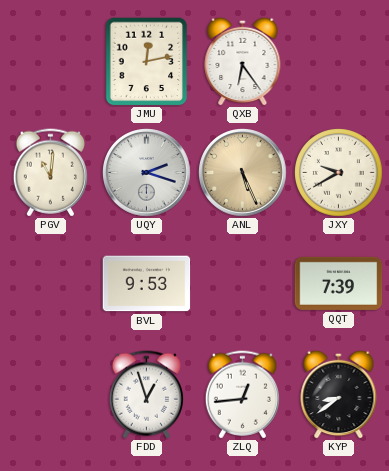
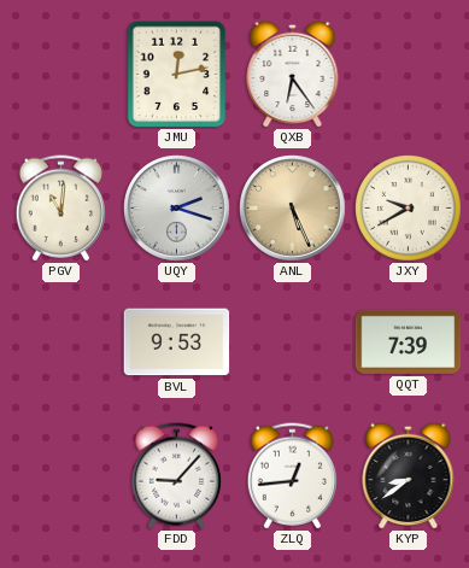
FDD: 12:57 -> 9:07 (176, 476)
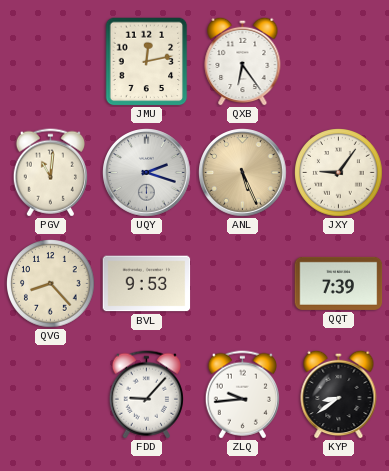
JXY: 9:40 -> 9:06 (339, 173)
QVG: none -> 8:23 (51, 284)
ZLQ: 12:44 -> 9:44 (242, 395)
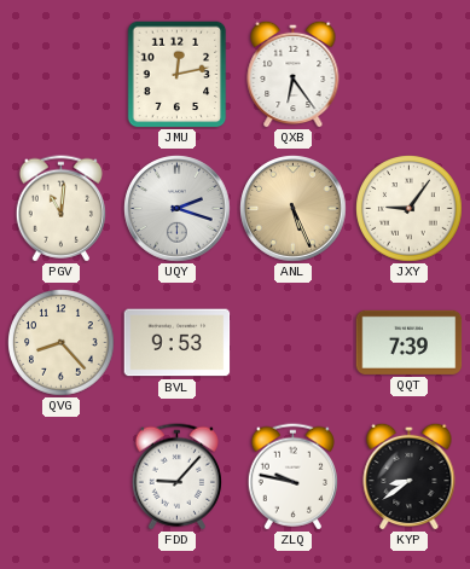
ZLQ: 9:44 -> 9:47 (292, 477)
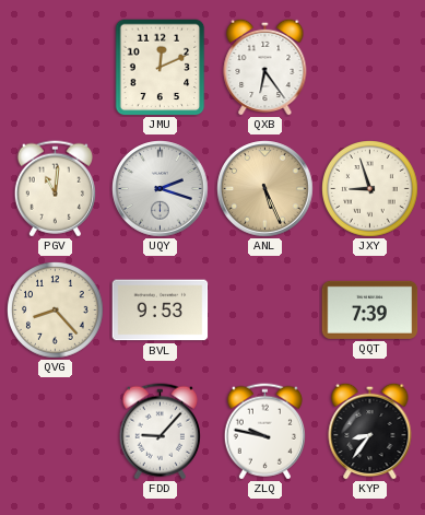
JMU: 12:13 -> 12:11 (161, 68)
JXY: 9:06 -> 8:57 (370, 189)
KYP: 8:39 -> 8:36 (370, 431)
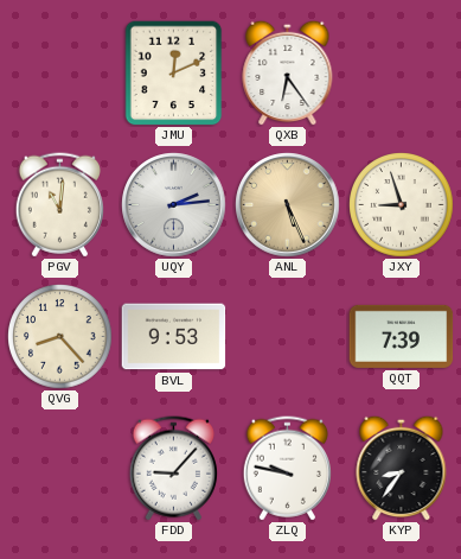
UQY: 2:18 -> 2:14 (174, 205)
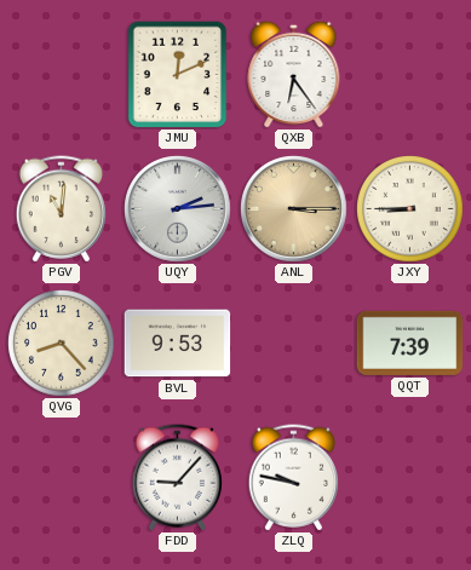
ANL: 5:26 -> 3:15 (294, 209)
JXY: 8:57 -> 8:45 (410, 209)
KYP: 8:36 -> none (402, 468)
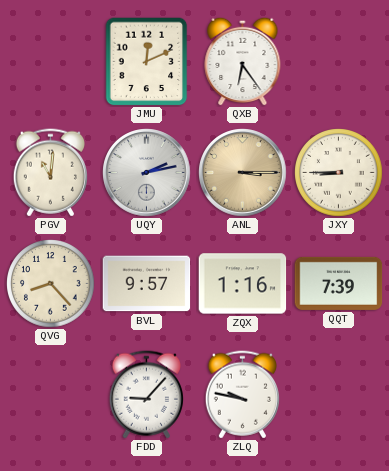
UQY: 2:14 -> 2:13 (147, 173)
BVL: 9:53 -> 9:57 (147, 284)
ZQX: none -> 1:16 (243, 284)
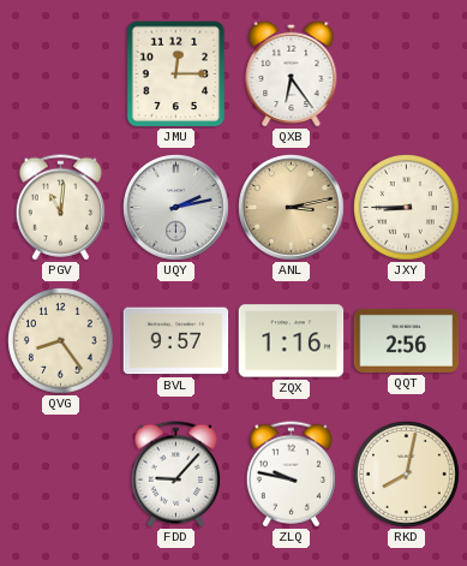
JMU: 12:11 -> 12:15 (176, 75)
ANL: 3:15 -> 3:13 (292, 208)
QVG: 8:23 -> 8:24 (61, 341)
QQT: 7:39 -> 2:56 (407, 340)
RKD: none -> 8:02 (407, 475)
